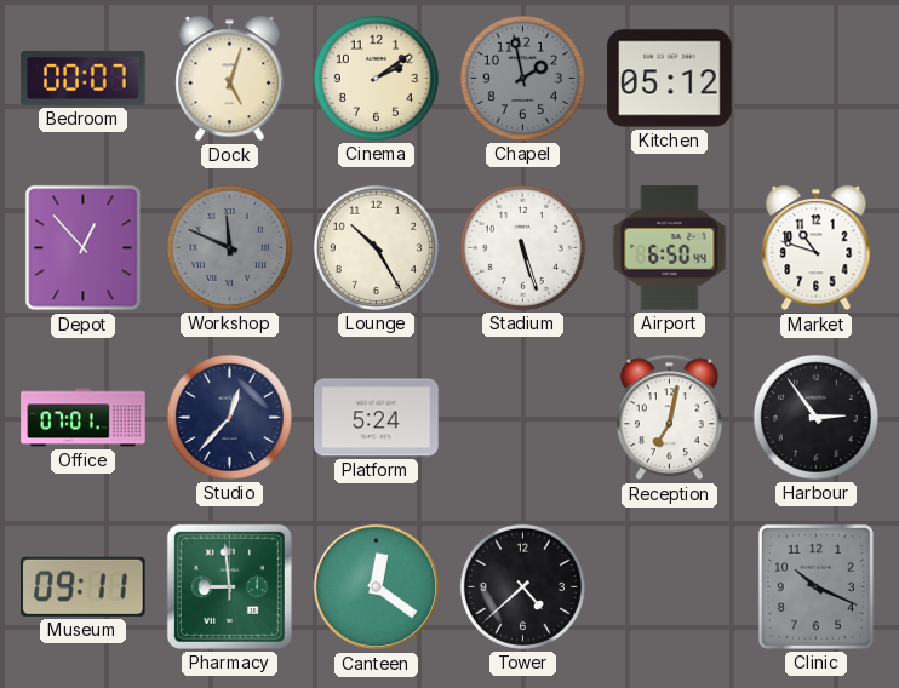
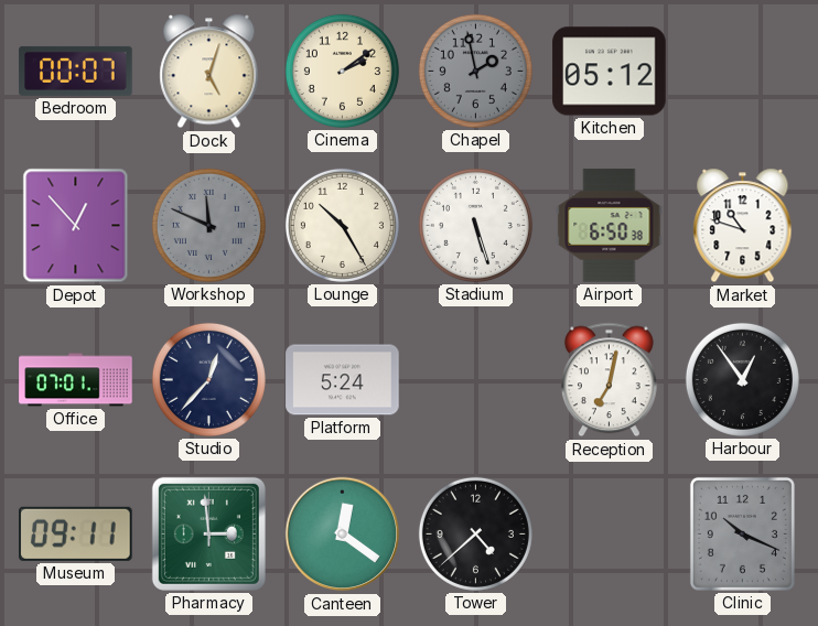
Airport: 6:50:44 -> 6:50:38 (610, 226)
Harbour: 2:54 -> 12:54 (742, 379)
Pharmacy: 8:59 -> 2:59 (208, 533)
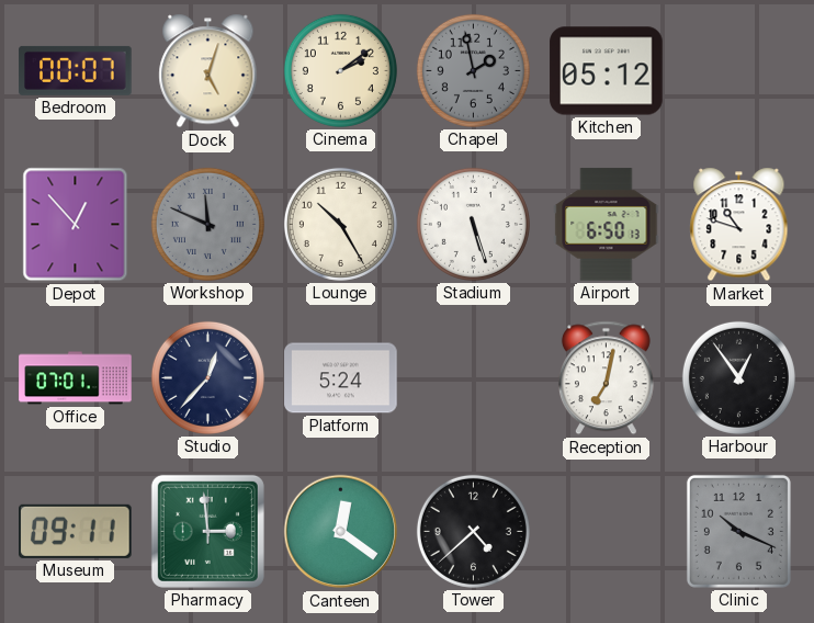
Airport: 6:50:38 -> 6:50:13 (607, 225)
